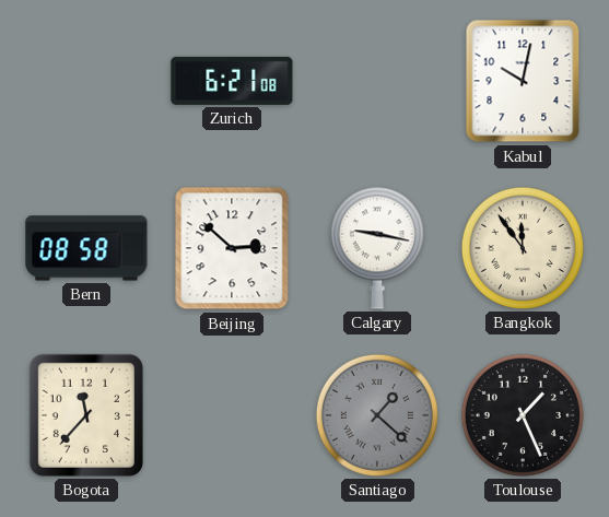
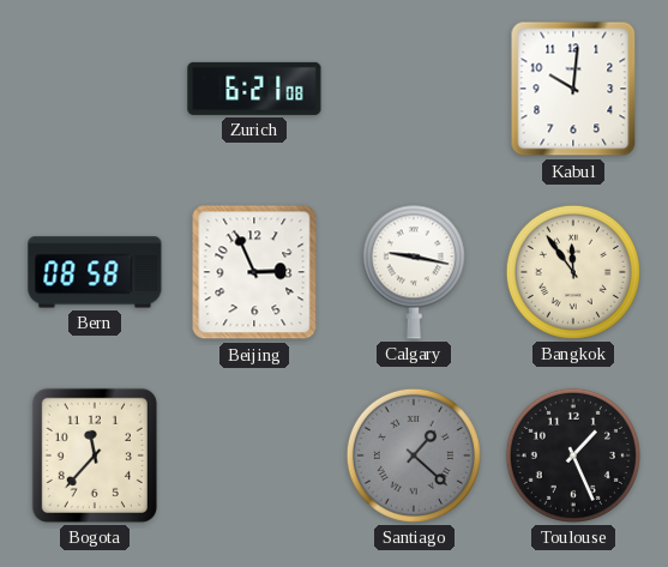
Kabul: 10:02 -> 10:01 (573, 89)
Beijing: 2:52 -> 2:56 (254, 272)
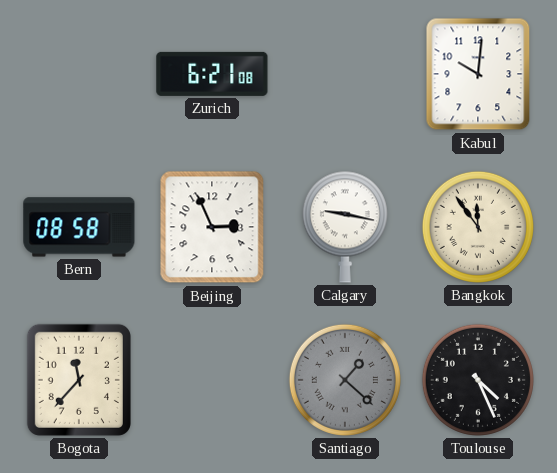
Toulouse: 1:26 -> 4:26 (478, 380)
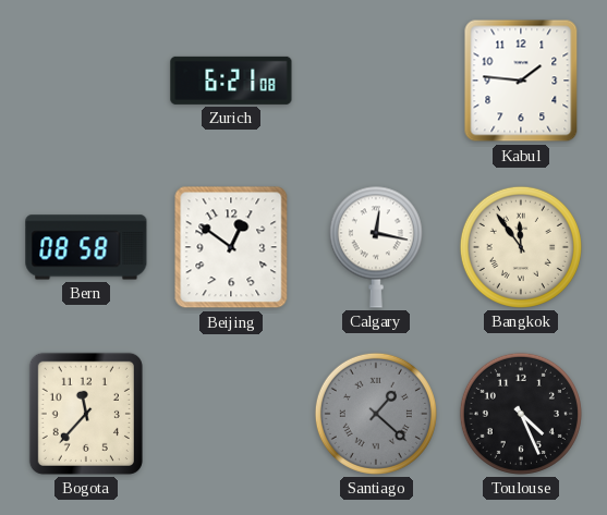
Kabul: 10:01 -> 1:46 (521, 81)
Beijing: 2:56 -> 12:51 (231, 247)
Calgary: 9:17 -> 12:17 (376, 247)
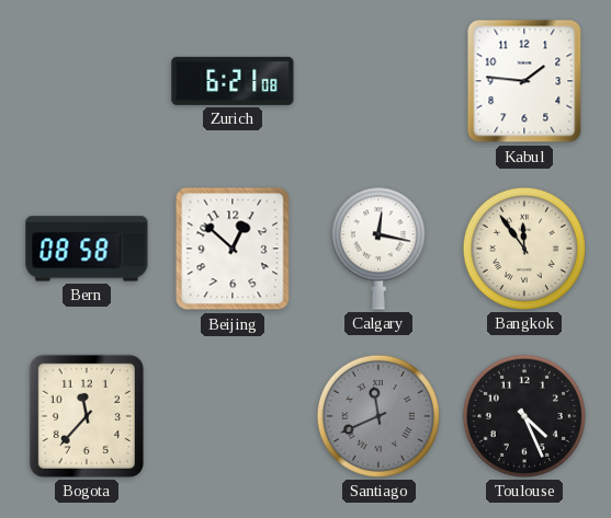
Beijing: 12:51 -> 12:52 (233, 249)
Santiago: 1:22 -> 11:41 (378, 416)
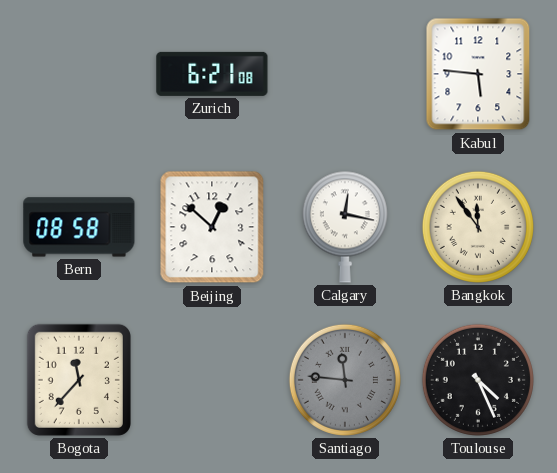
Kabul: 1:46 -> 5:46 (478, 74)
Santiago: 11:41 -> 11:46 (345, 380)
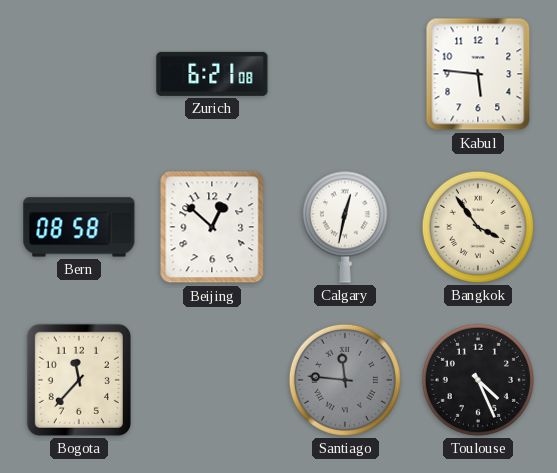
Calgary: 12:17 -> 12:32 (345, 227)
Bangkok: 11:54 -> 3:54 (478, 227)
